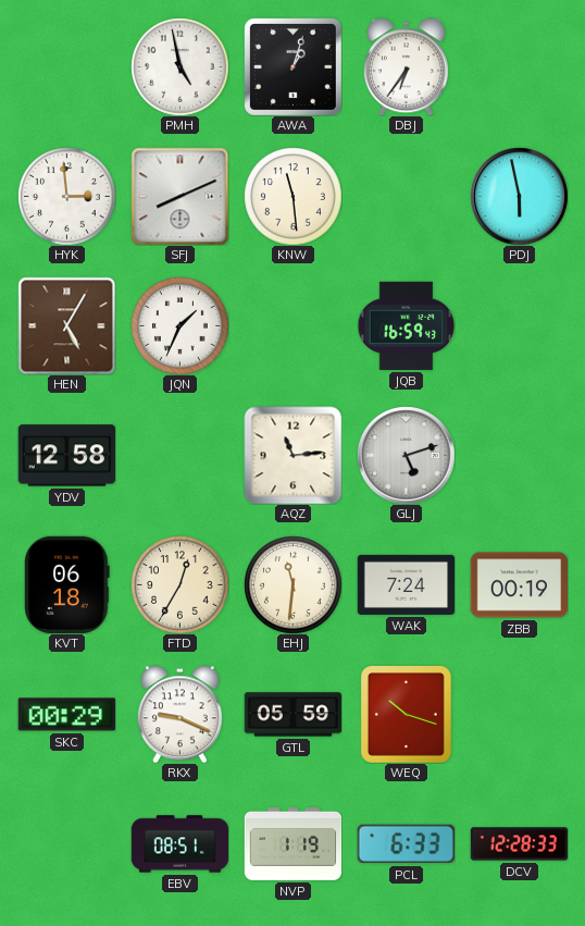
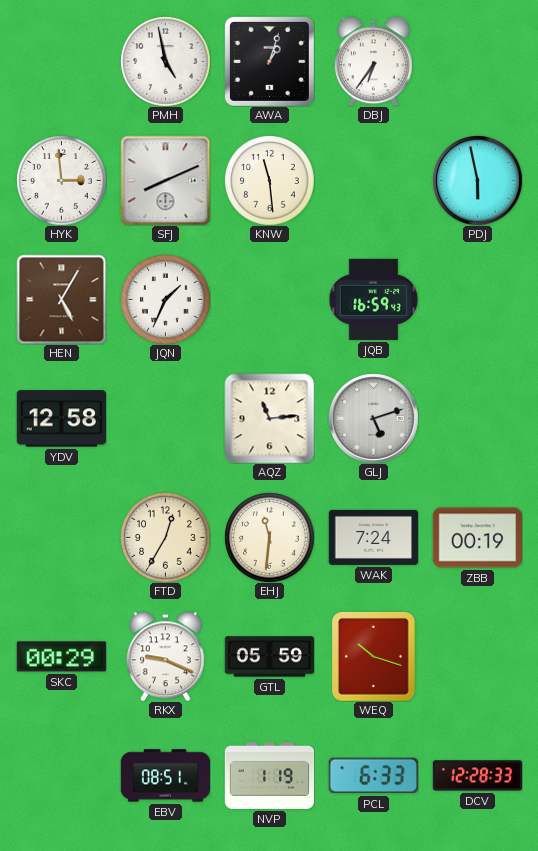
KVT: 06:18 -> none (67, 584)
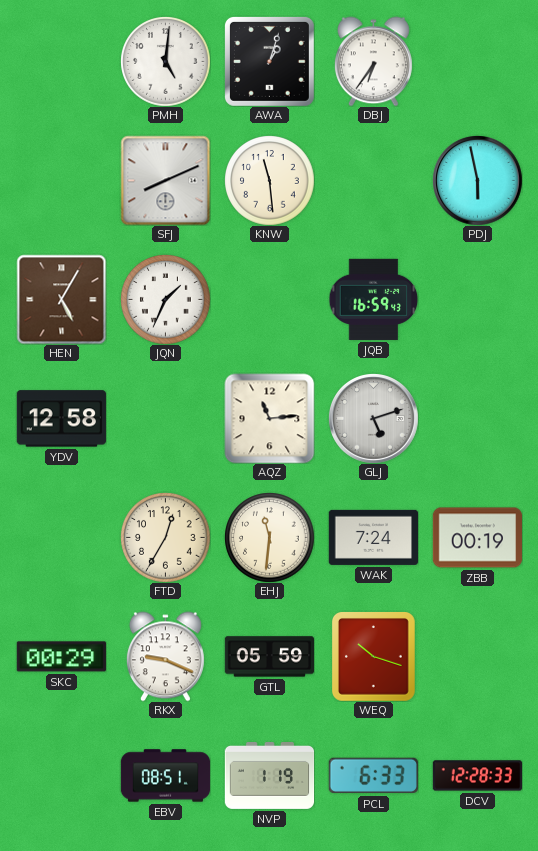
PMH: 4:58 -> 5:01 (165, 61)
HYK: 2:59 -> none (61, 180)
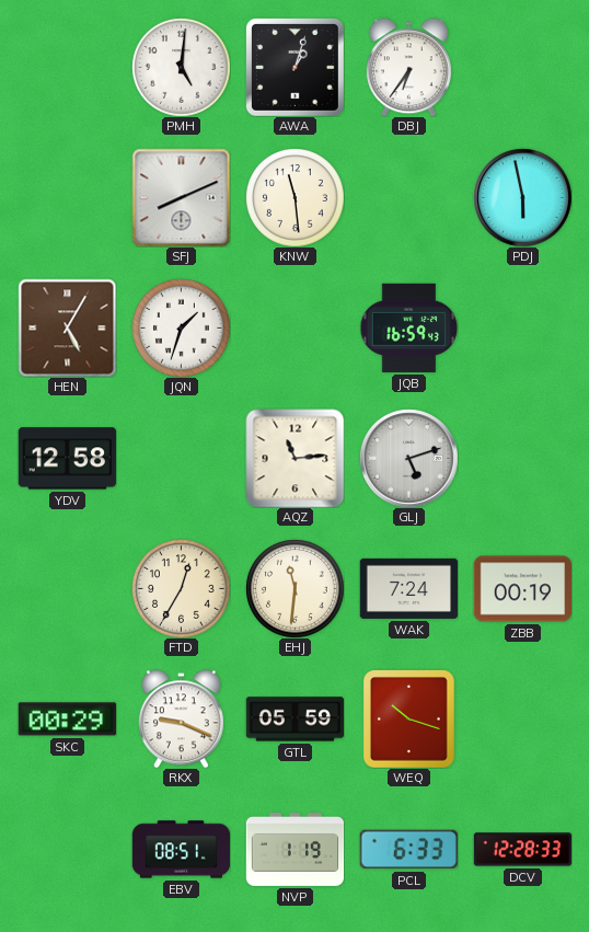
JQN: 1:34 -> 1:33 (181, 327)
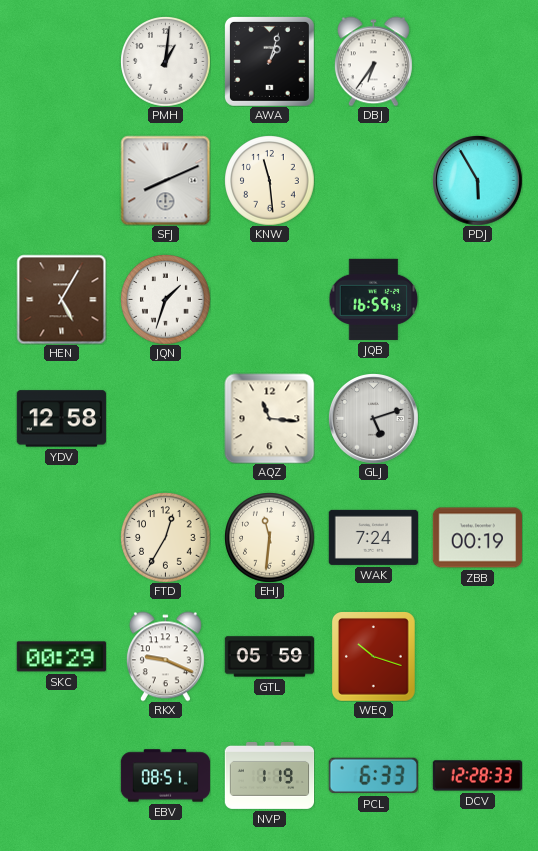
PMH: 5:01 -> 1:01 (165, 61)
PDJ: 5:58 -> 5:55 (478, 181)
AQZ: 11:14 -> 11:16 (269, 418)
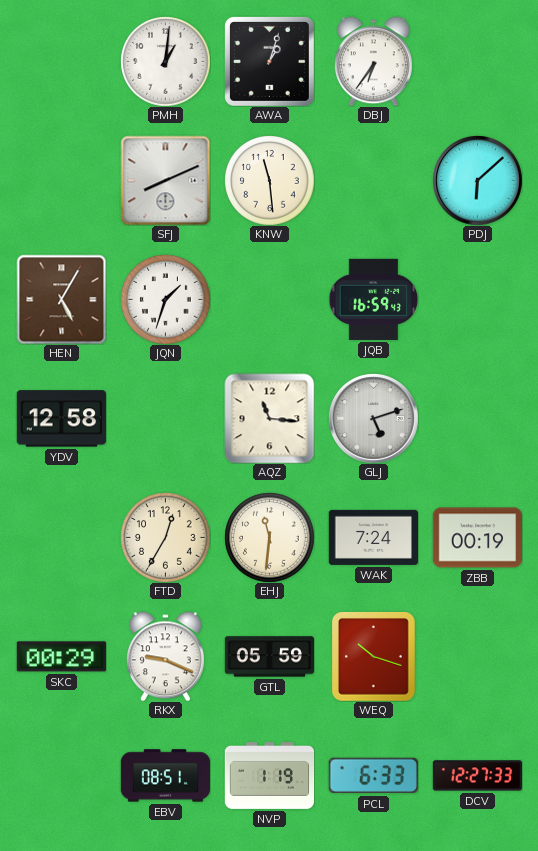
PDJ: 5:55 -> 6:08 (478, 181)
DCV: 12:28 -> 12:27 (477, 776)
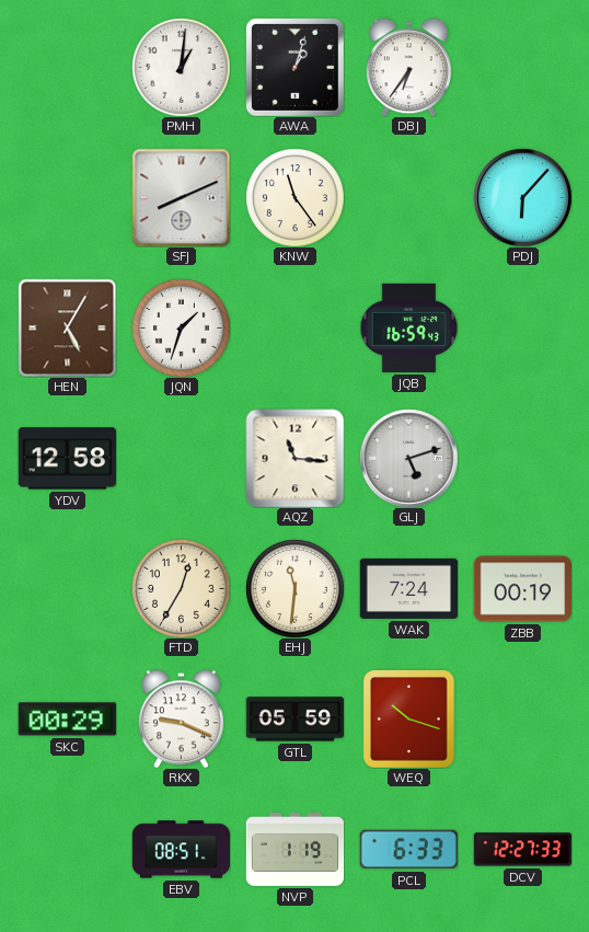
KNW: 11:29 -> 11:24 (294, 197)
PDJ: 6:08 -> 6:07 (523, 198)
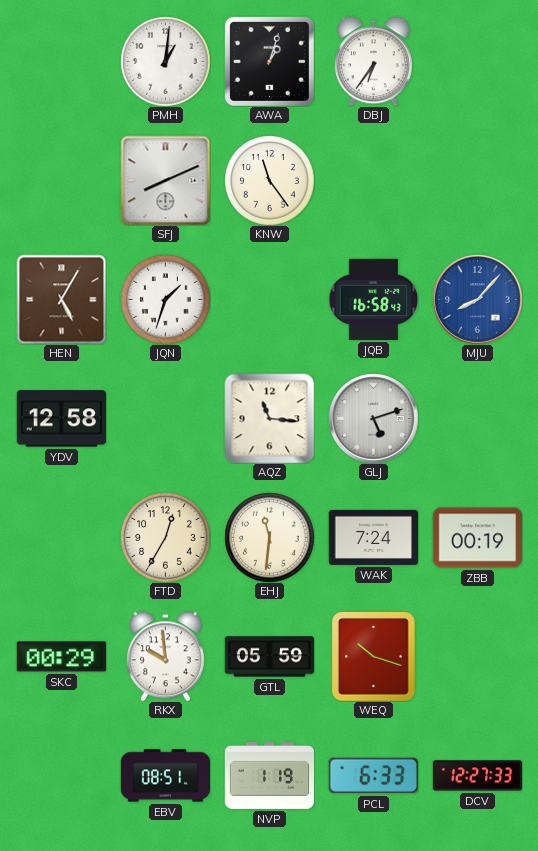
PDJ: 6:07 -> none (523, 198)
JQB: 16:59 -> 16:58 (373, 299)
MJU: none -> 8:07 (478, 300)
RKX: 9:19 -> 9:59 (165, 656)
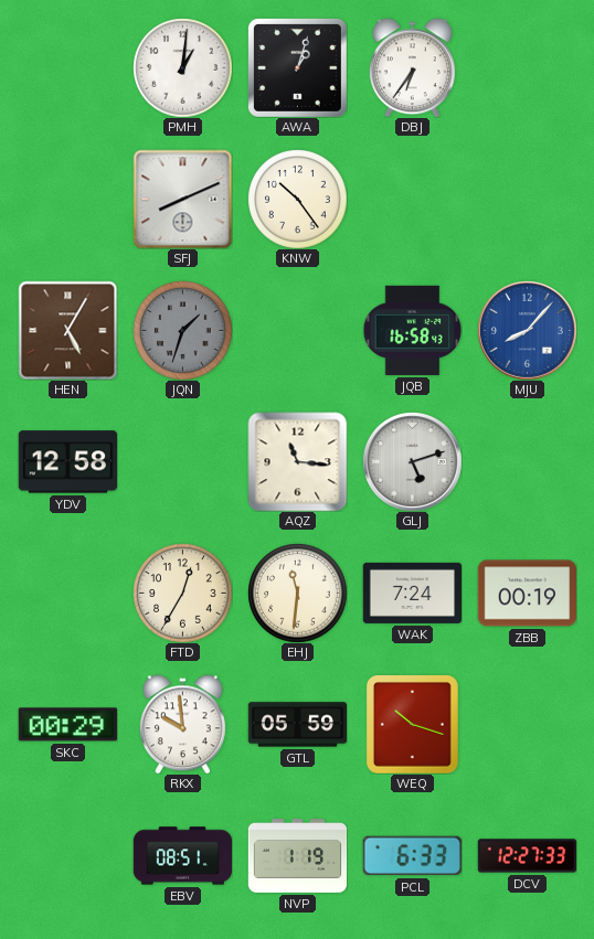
KNW: 11:24 -> 10:24 (297, 199)
JQN dial: white -> grey (182, 330)
